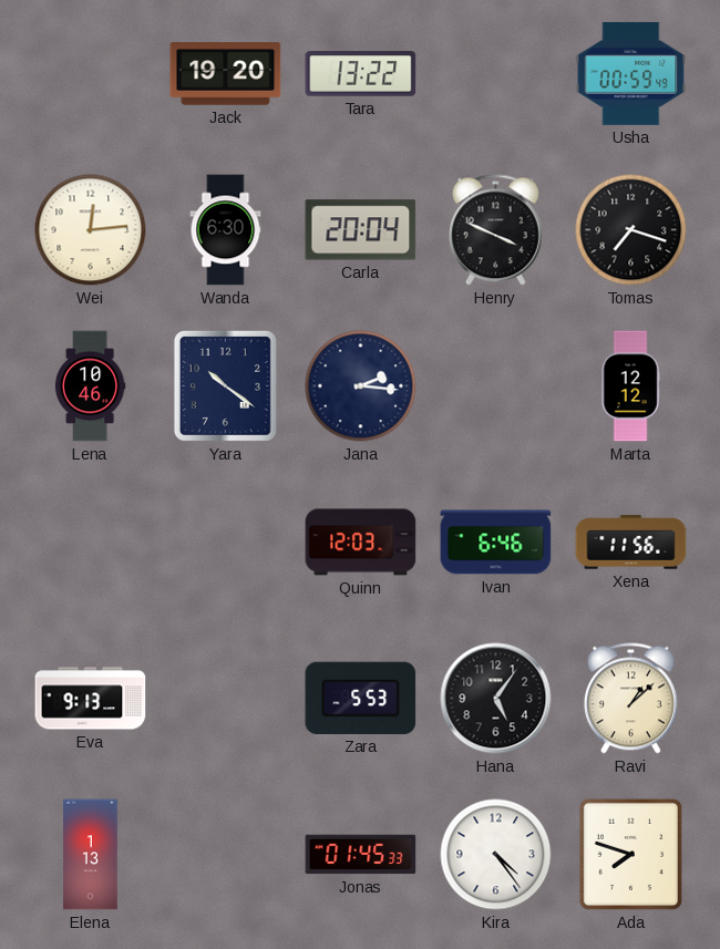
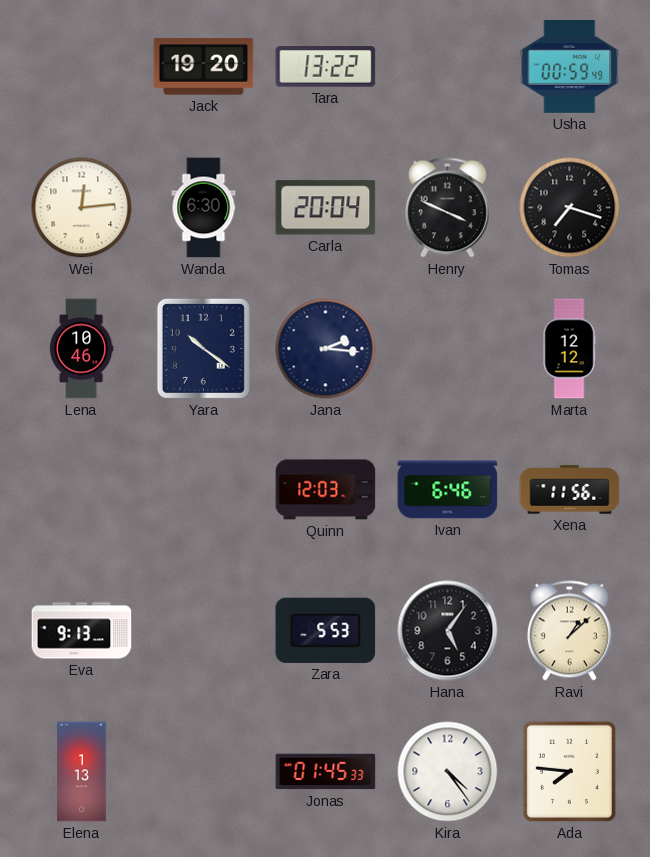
Ada: 7:48 -> 7:46 (569, 771)
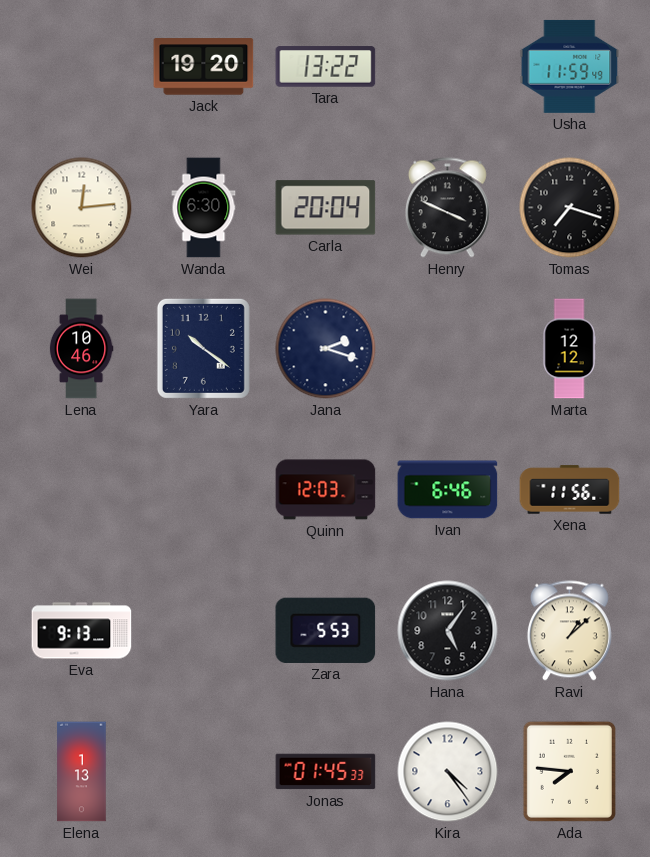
Usha: 00:59 -> 11:59 (570, 66)
Jana: 2:16 -> 2:18 (326, 349)
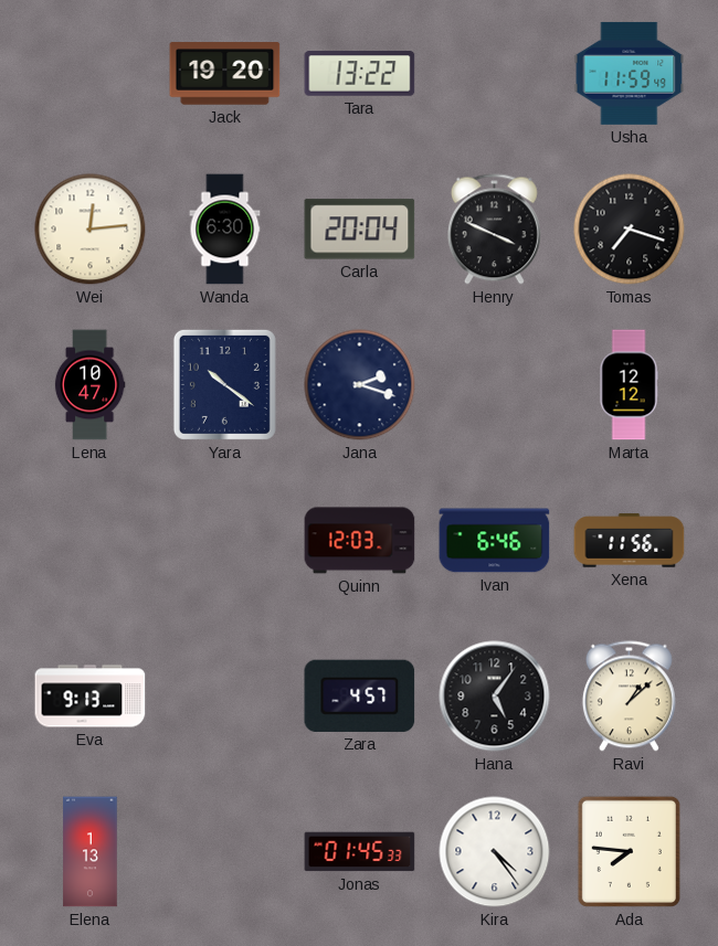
Lena: 10:46 -> 10:47 (89, 385)
Zara: 5:53 -> 4:57 (360, 695)
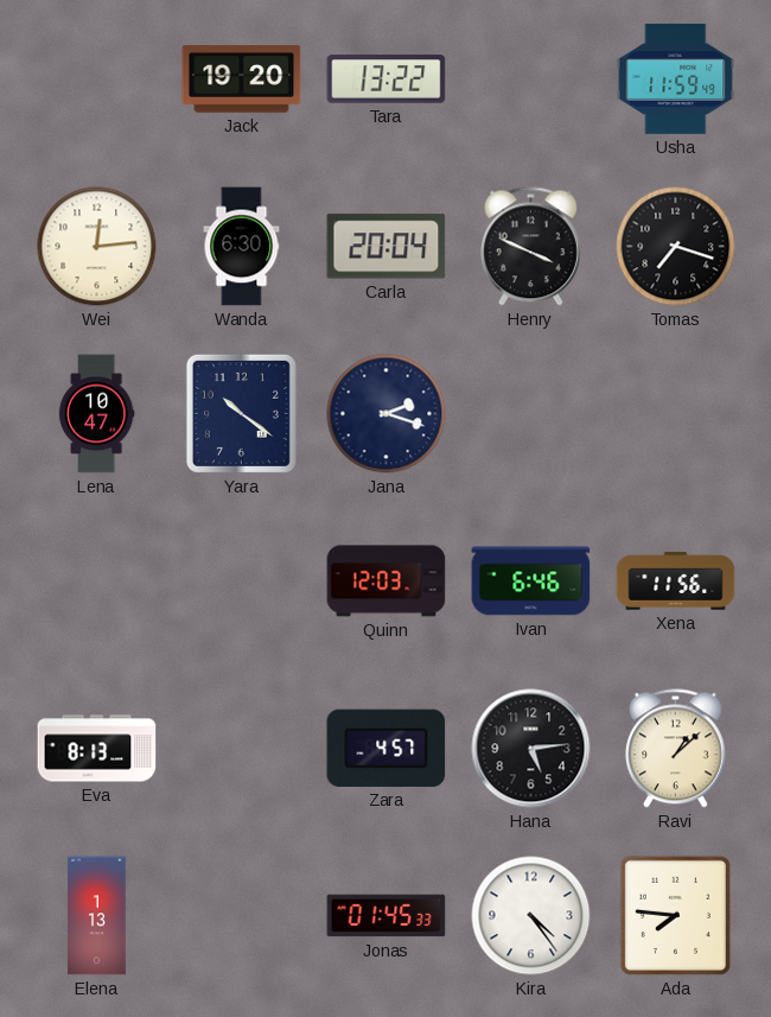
Marta: 12:12 -> none (629, 385)
Eva: 9:13 -> 8:13 (97, 749)
Hana: 5:06 -> 5:14 (531, 749)
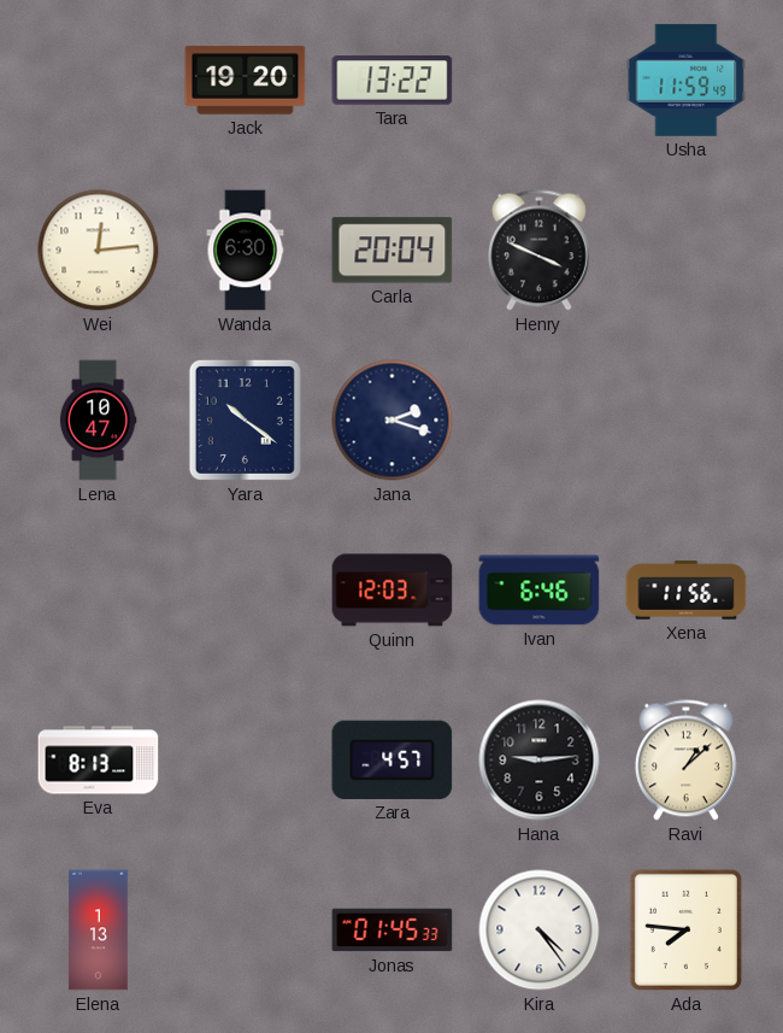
Tomas: 7:18 -> none (676, 247)
Hana: 5:14 -> 9:14 (540, 761)
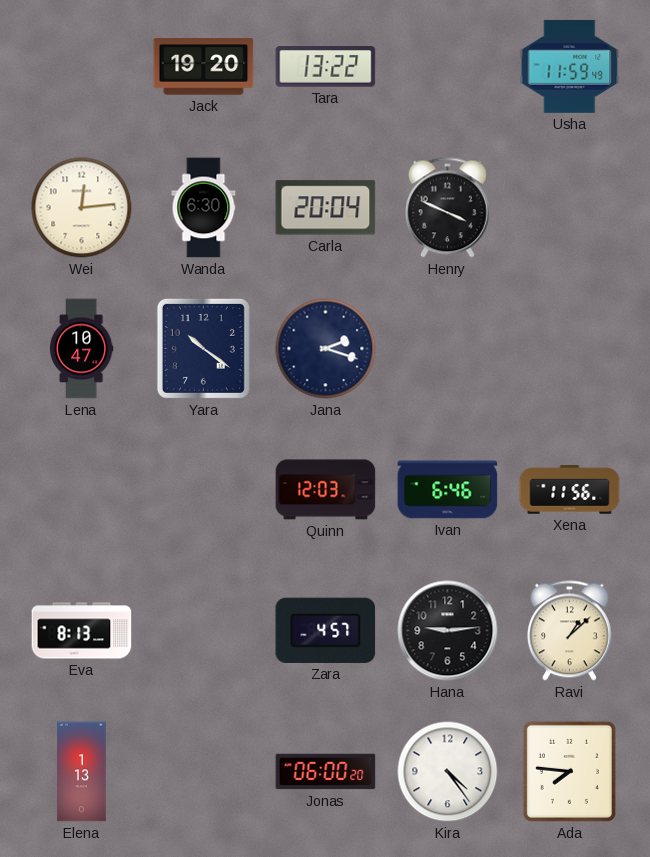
Jonas: 01:45 -> 06:00 (326, 772)
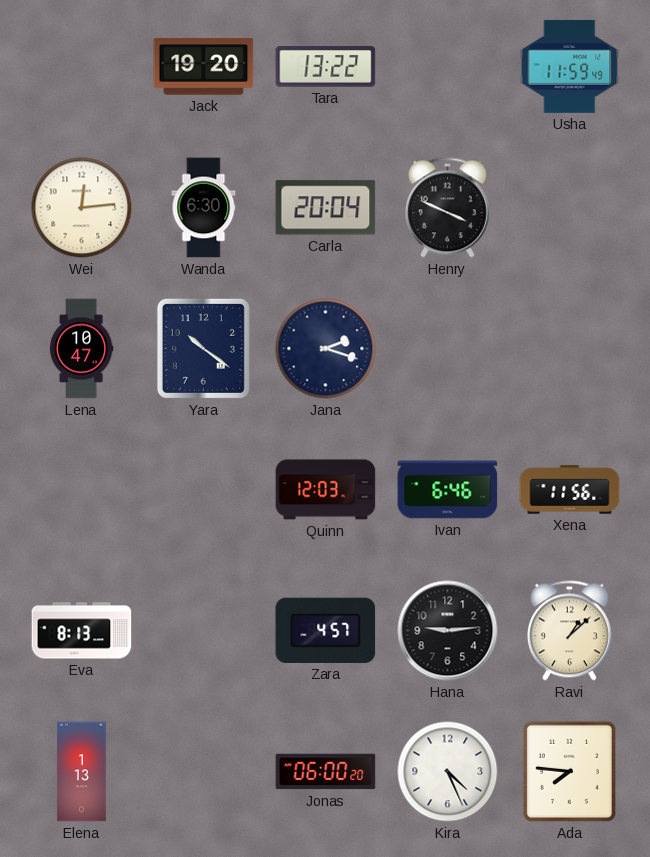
Kira: 4:24 -> 4:26 (448, 772)
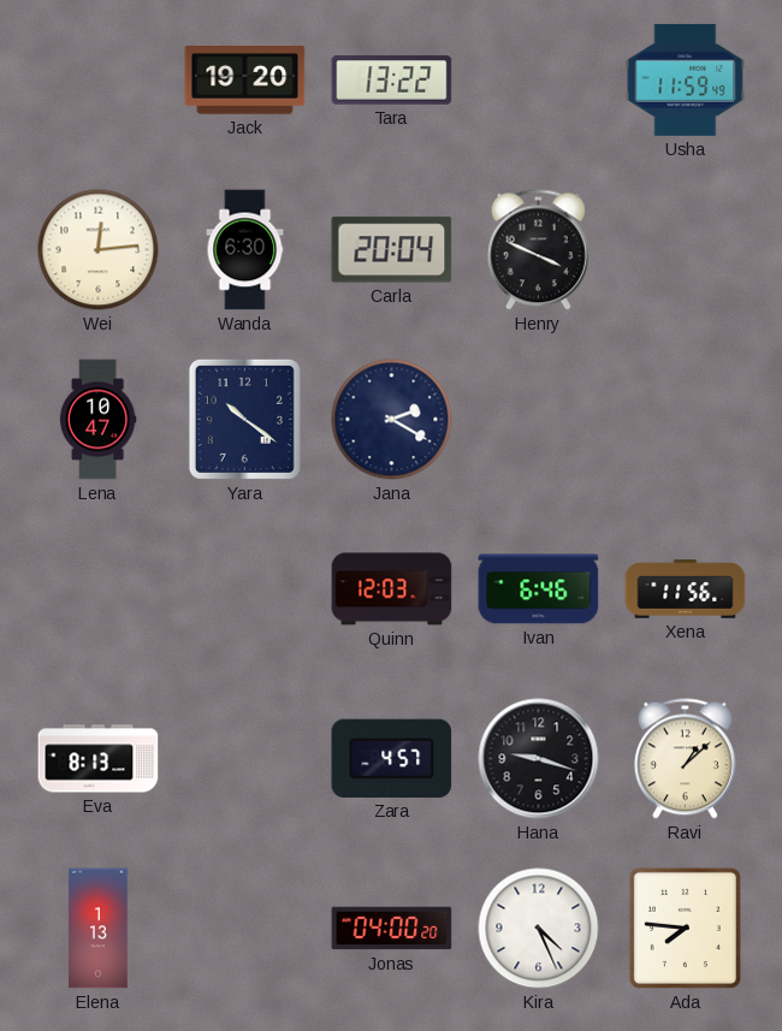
Jana: 2:18 -> 2:20 (392, 420)
Hana: 9:14 -> 9:18 (539, 759)
Jonas: 06:00 -> 04:00 (392, 929)
